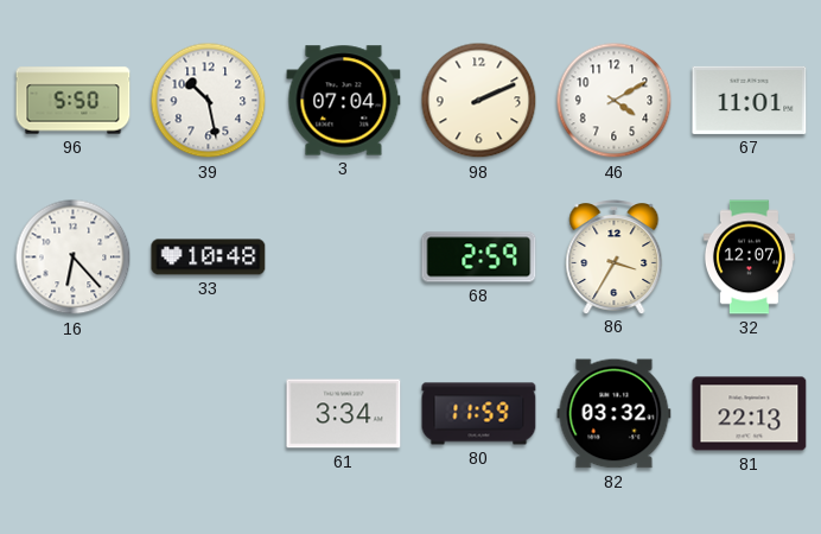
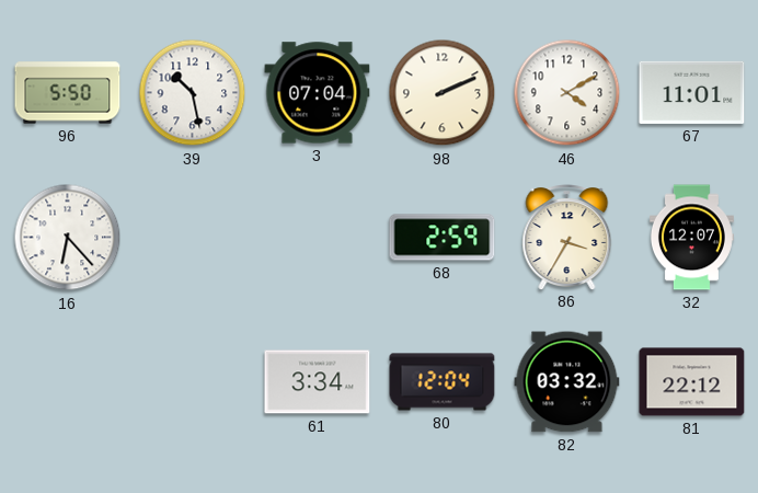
33: 10:48 -> none (209, 258)
80: 11:59 -> 12:04 (443, 382)
81: 22:13 -> 22:12 (692, 382)
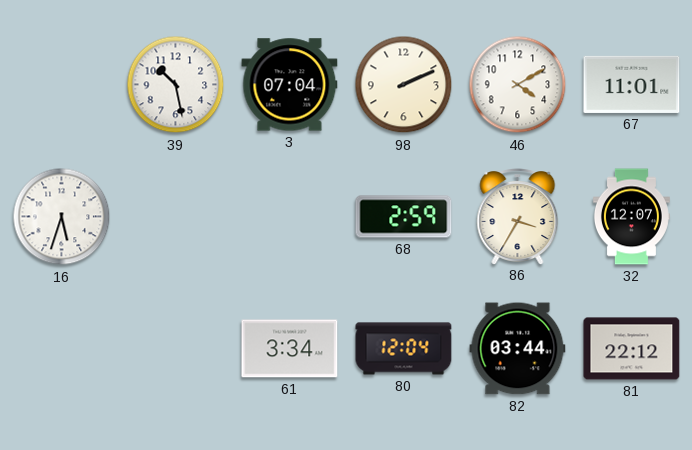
96: 5:50 -> none (68, 93)
16: 6:23 -> 5:33 (62, 217)
82: 03:32 -> 03:44 (518, 349)
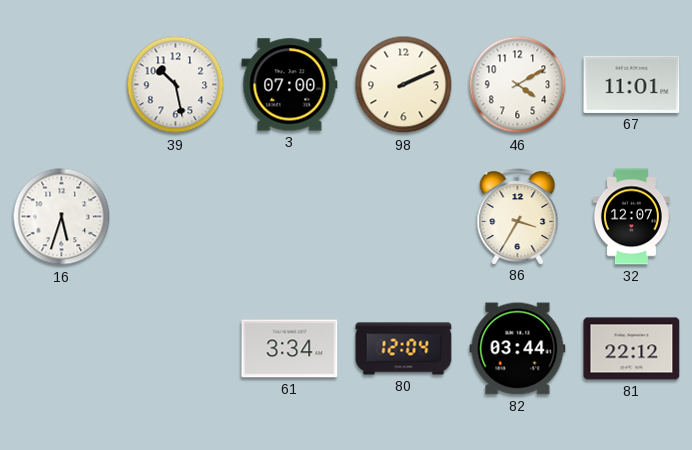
3: 07:04 -> 07:00 (290, 85)
68: 2:59 -> none (404, 217)
